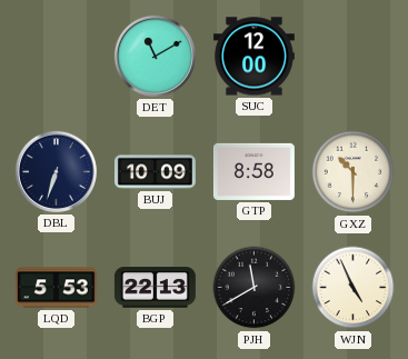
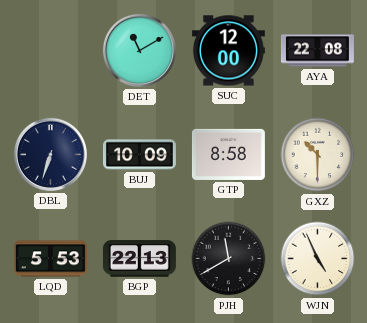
AYA: none -> 22:08 (317, 51)
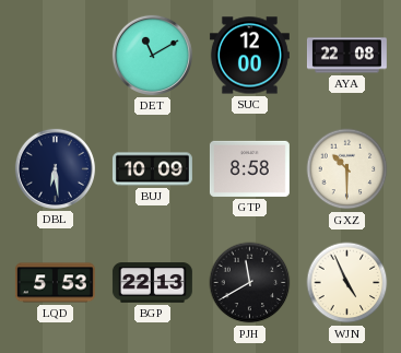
DBL: 6:33 -> 6:29 (55, 168)
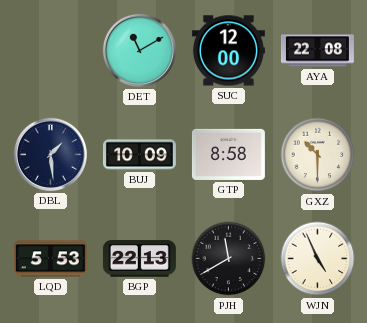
DBL: 6:29 -> 1:29 (50, 154)
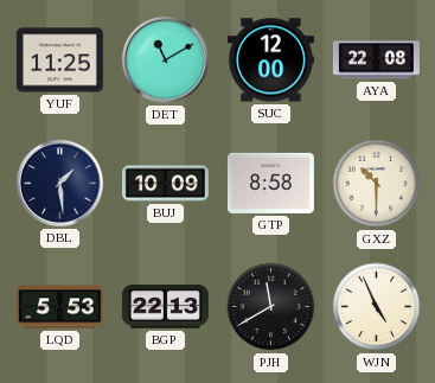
YUF: none -> 11:25 (59, 60)
